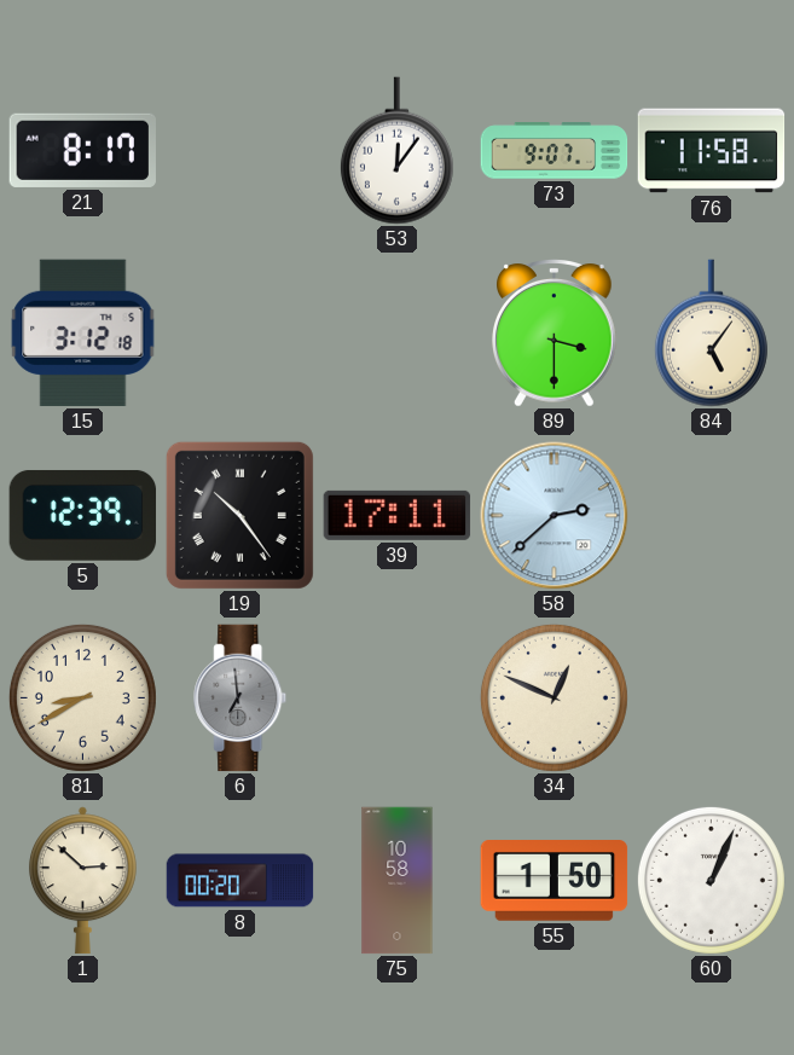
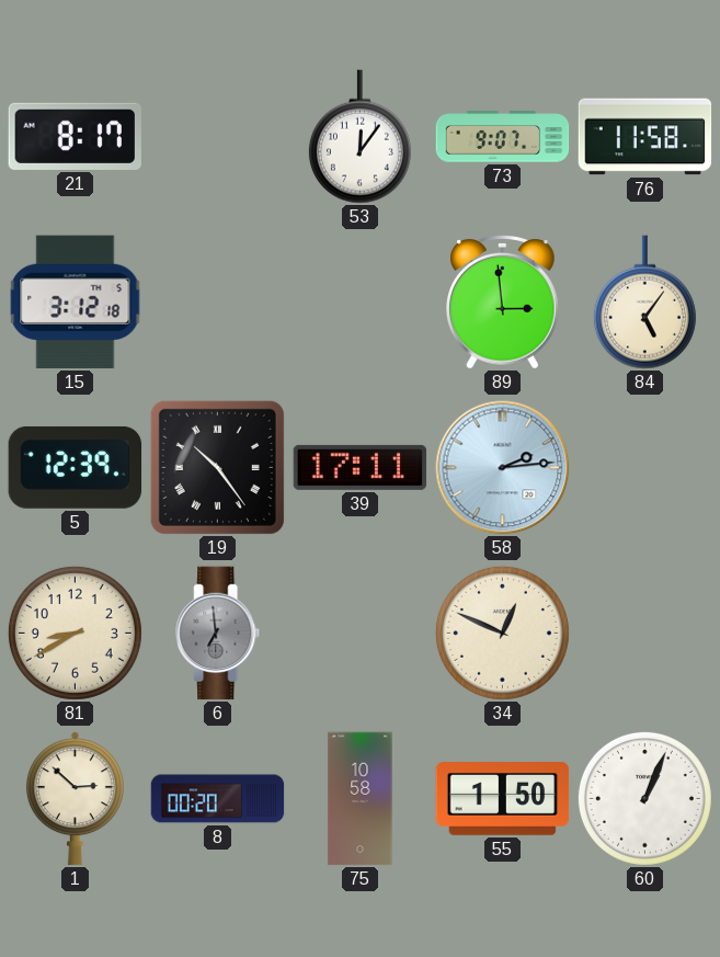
89: 3:30 -> 2:59 (503, 303)
58: 2:38 -> 2:14 (503, 468)
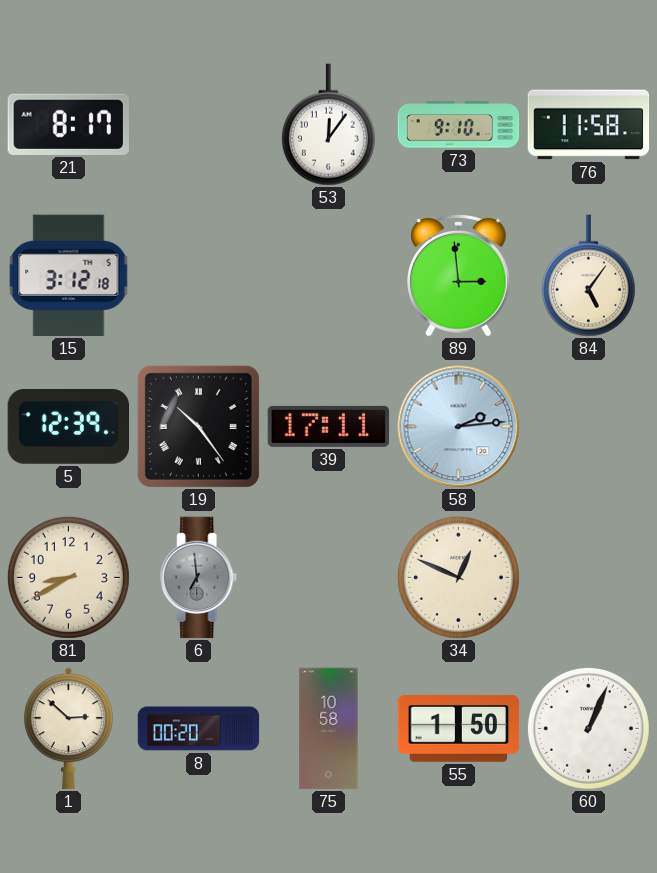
73: 9:07 -> 9:10 (459, 125)
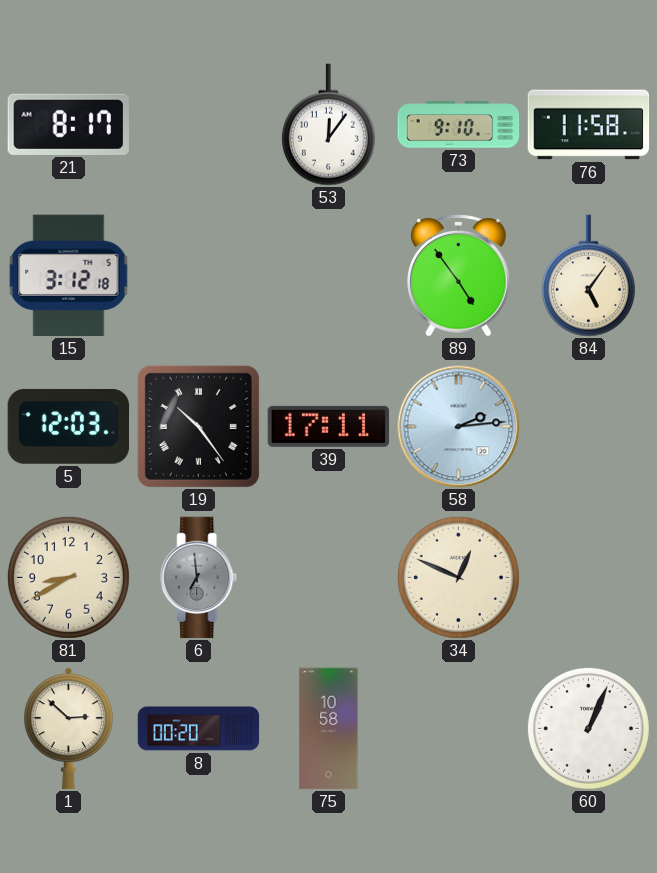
89: 2:59 -> 4:54 (459, 276)
5: 12:39 -> 12:03 (69, 426)
55: 1:50 -> none (459, 729)
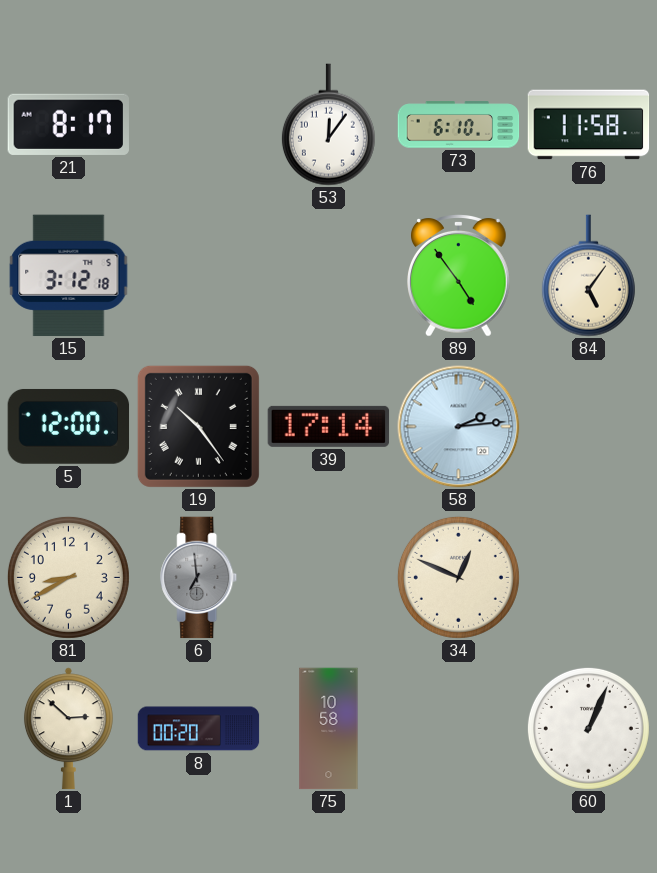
73: 9:10 -> 6:10 (459, 125)
5: 12:03 -> 12:00 (69, 426)
39: 17:11 -> 17:14 (329, 426)
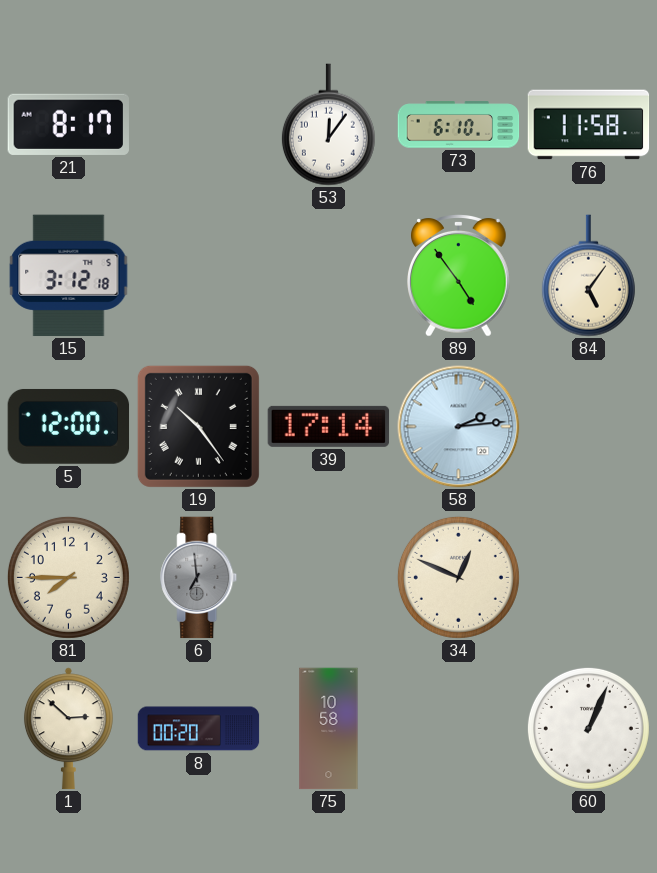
81: 8:40 -> 7:45 (68, 577)
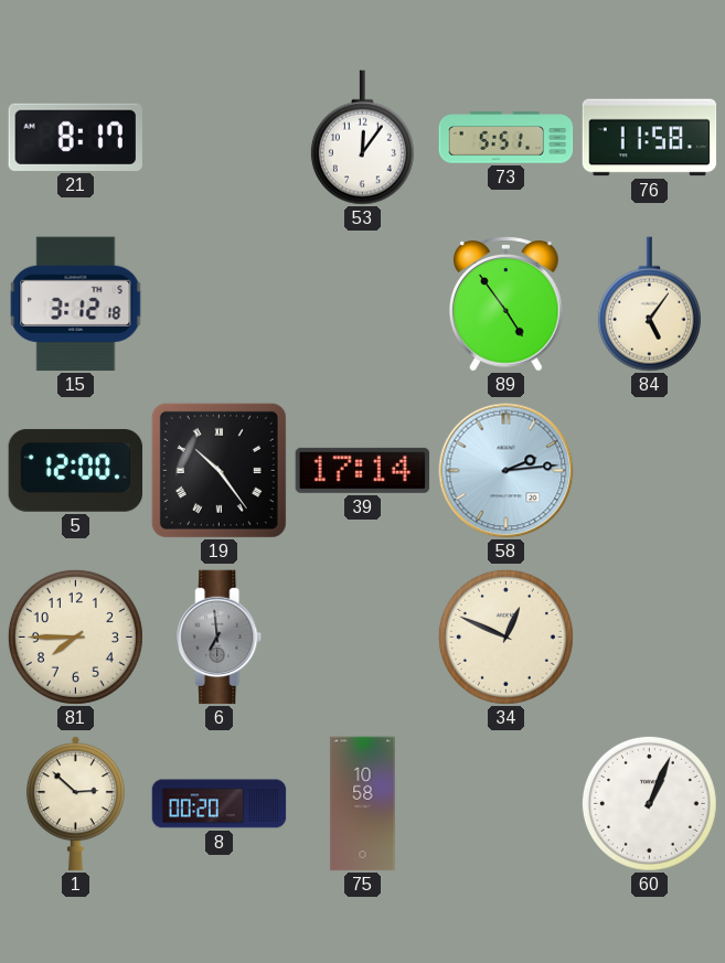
73: 6:10 -> 5:51 (507, 138)
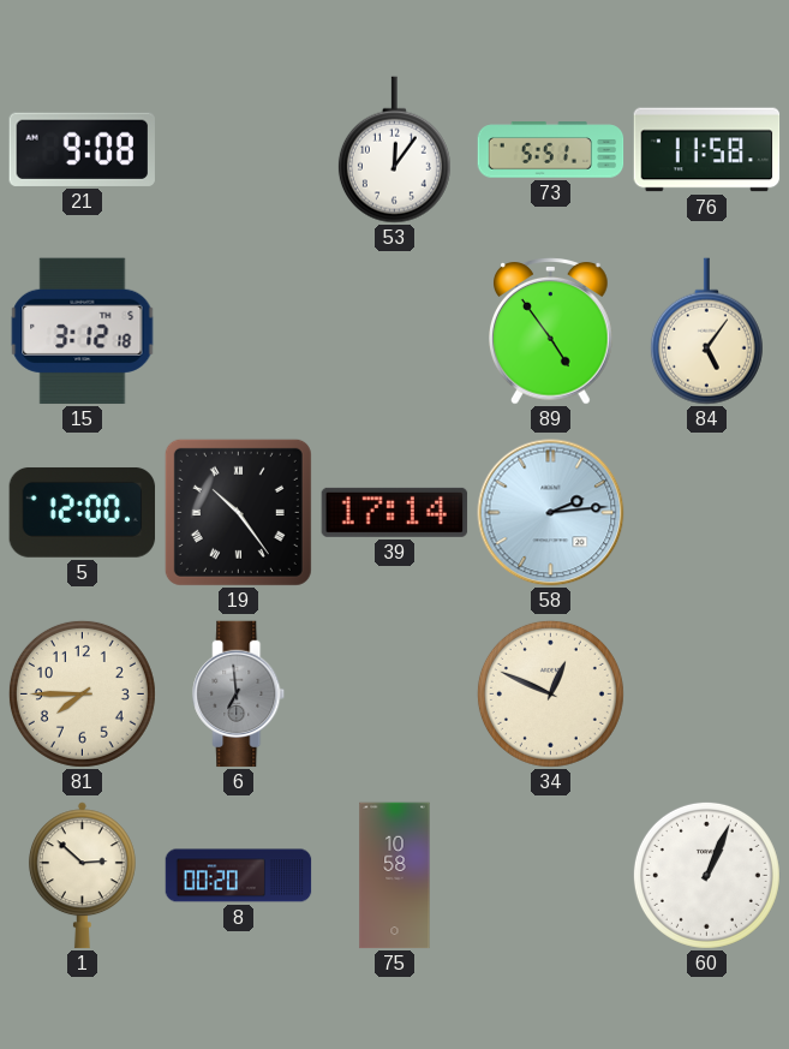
21: 8:17 -> 9:08 (82, 149)
